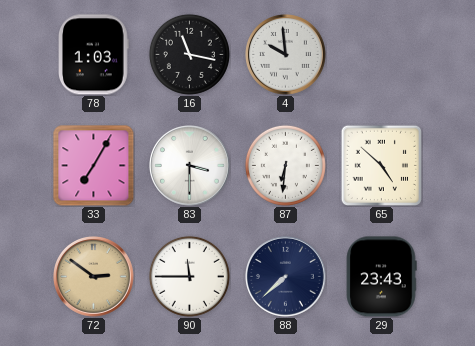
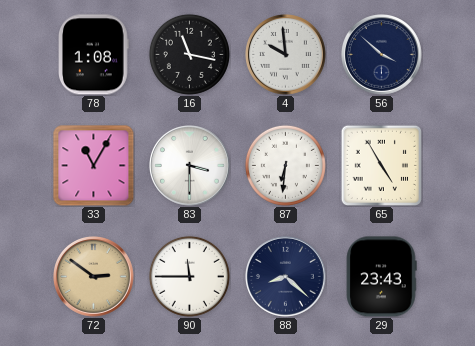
78: 1:03 -> 1:08 (94, 55)
56: none -> 3:52 (382, 55)
33: 7:05 -> 11:05 (94, 166)
65: 4:52 -> 4:55 (381, 165)
88: 7:38 -> 8:22 (286, 277)
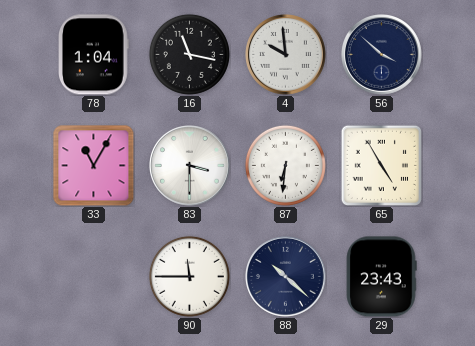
78: 1:08 -> 1:04 (94, 55)
72: 2:51 -> none (94, 277)
88: 8:22 -> 10:22 (286, 277)
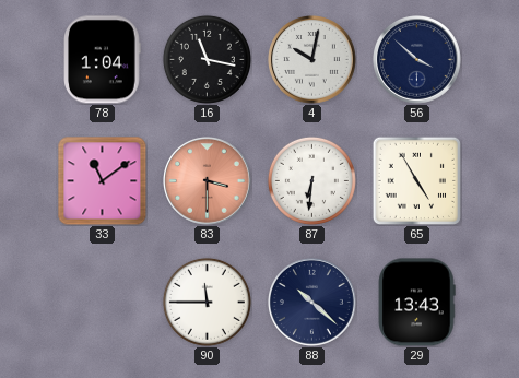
4: 9:59 -> 10:02 (312, 60)
33: 11:05 -> 11:09 (103, 181)
83 dial: white -> salmon (208, 181)
29: 23:43 -> 13:43 (416, 303)
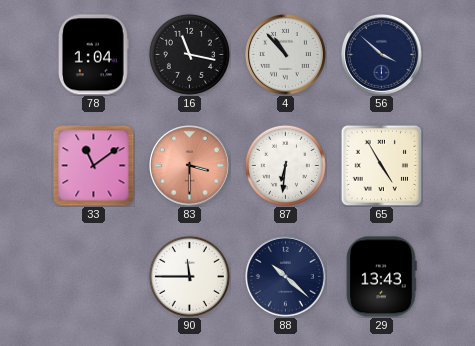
4: 10:02 -> 10:53 (286, 55)
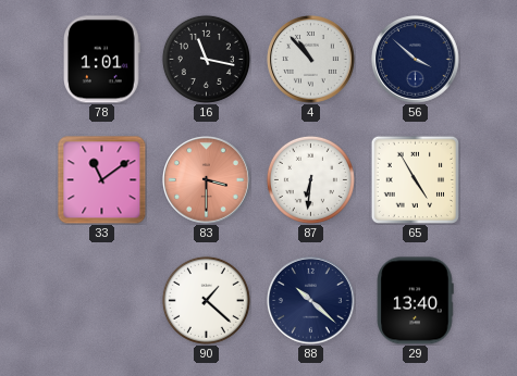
78: 1:04 -> 1:01 (102, 60)
90: 11:45 -> 1:22 (206, 300)
29: 13:43 -> 13:40 (415, 301)
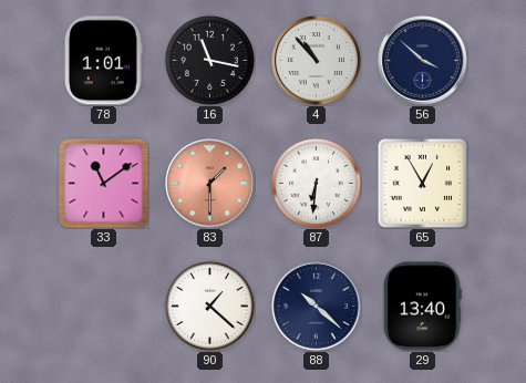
83: 3:30 -> 1:30 (210, 184)
65: 4:55 -> 12:55 (422, 183)
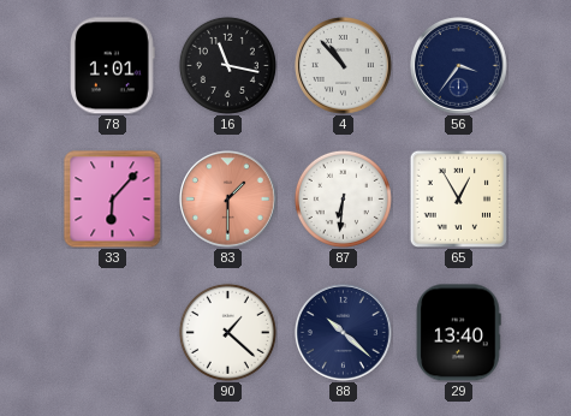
56: 3:52 -> 3:36 (459, 66)
33: 11:09 -> 6:07 (113, 200)
